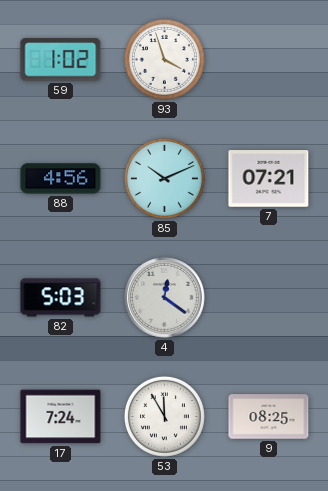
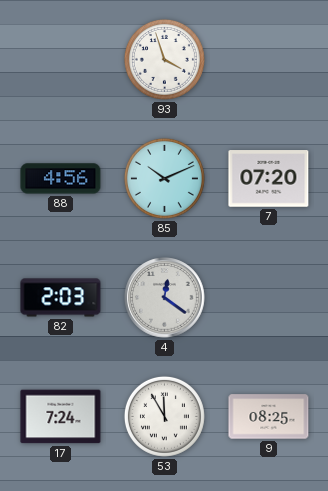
59: 1:02 -> none (61, 60)
7: 07:21 -> 07:20 (269, 179)
82: 5:03 -> 2:03 (61, 298)
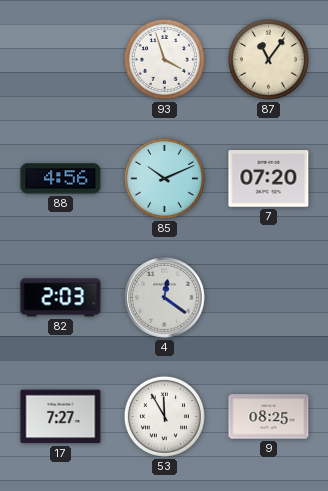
87: none -> 11:06 (268, 59)
17: 7:24 -> 7:27 (61, 417)
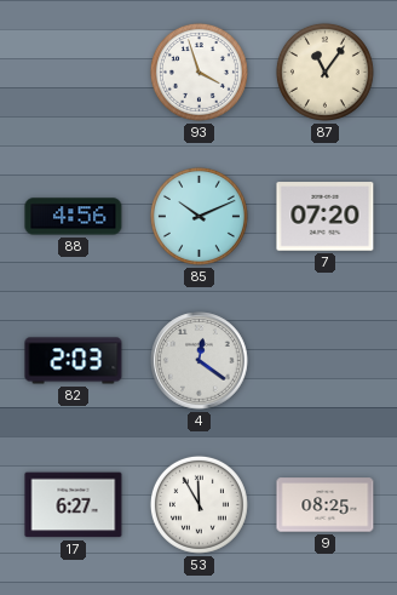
17: 7:27 -> 6:27 (74, 505)
